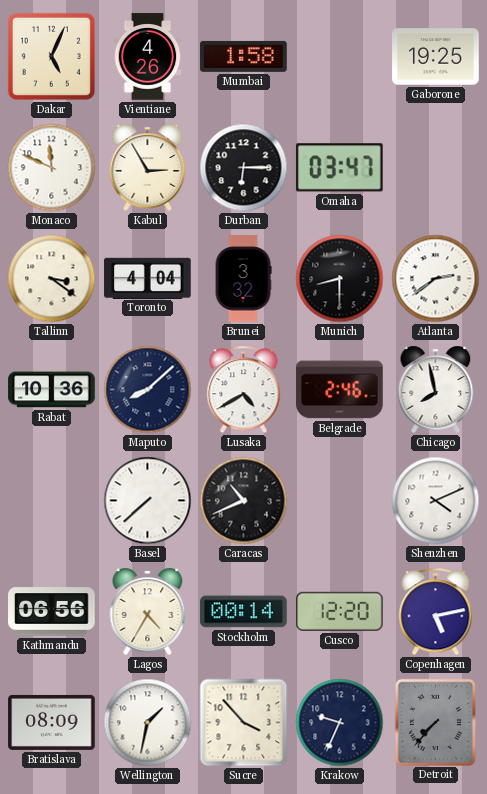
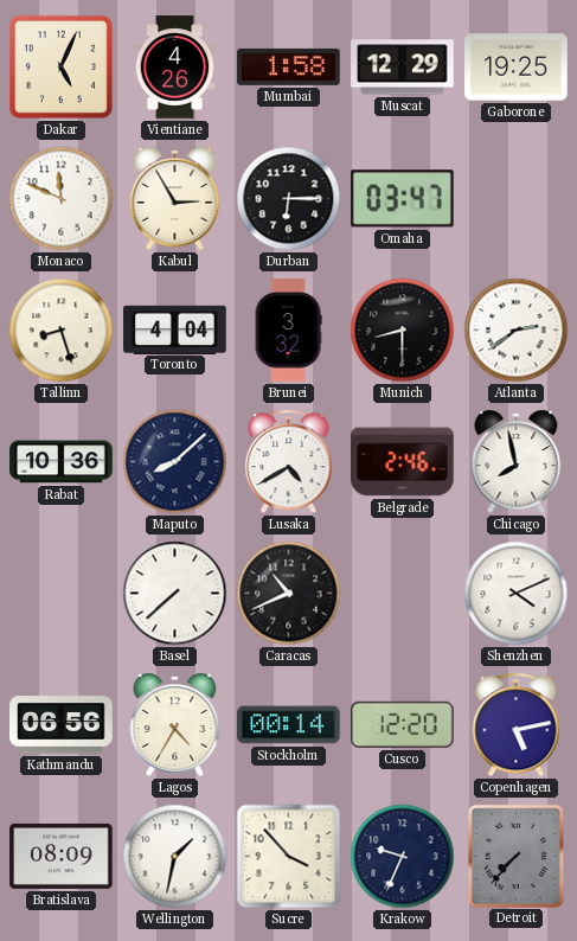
Muscat: none -> 12:29 (403, 68)
Tallinn: 3:21 -> 8:27 (62, 331)
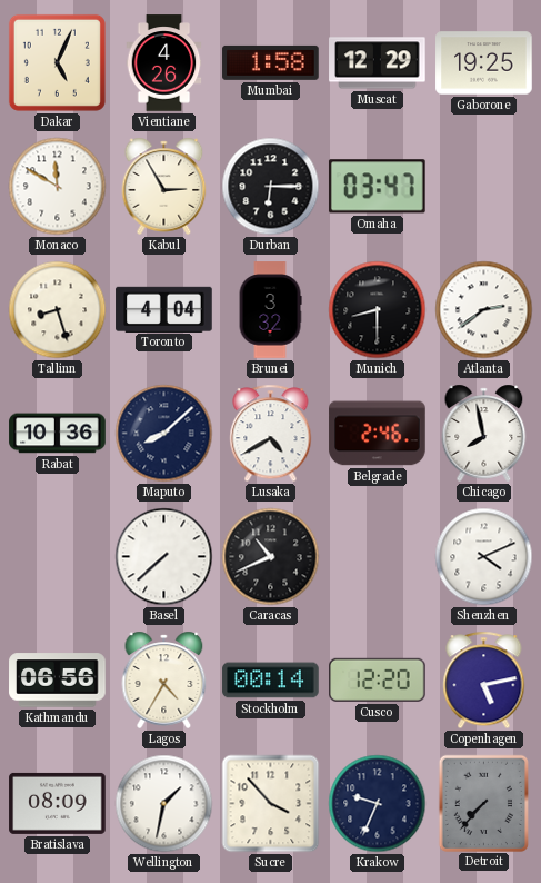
Monaco: 11:49 -> 11:50 (58, 187)
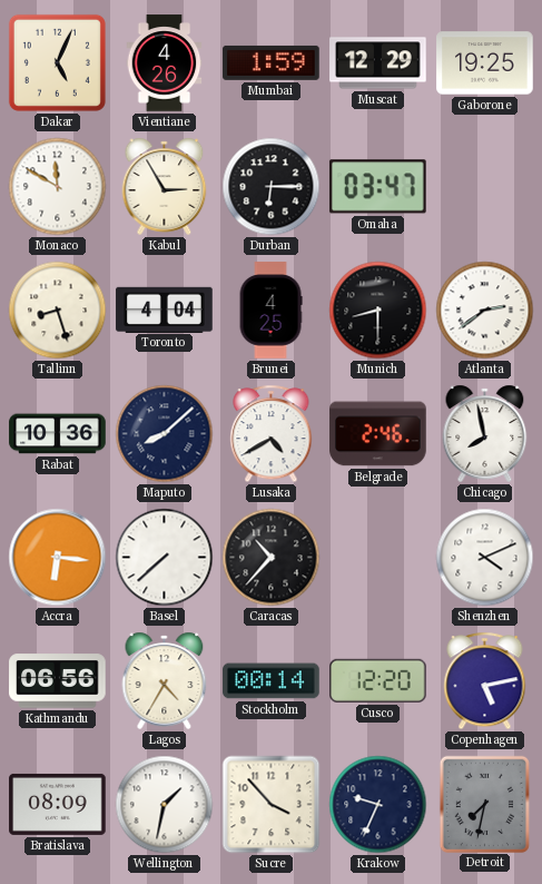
Mumbai: 1:58 -> 1:59 (272, 62)
Brunei: 3:32 -> 4:25 (270, 311)
Accra: none -> 6:16 (58, 558)
Caracas: 10:41 -> 10:37 (272, 558)
Detroit: 7:37 -> 7:32 (484, 804)
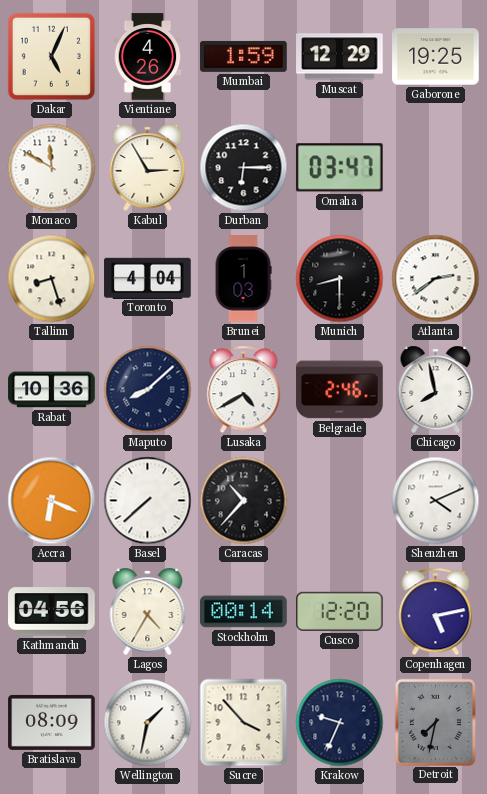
Brunei: 4:25 -> 1:03 (243, 279)
Accra: 6:16 -> 6:19 (52, 501)
Kathmandu: 06:56 -> 04:56 (52, 612)
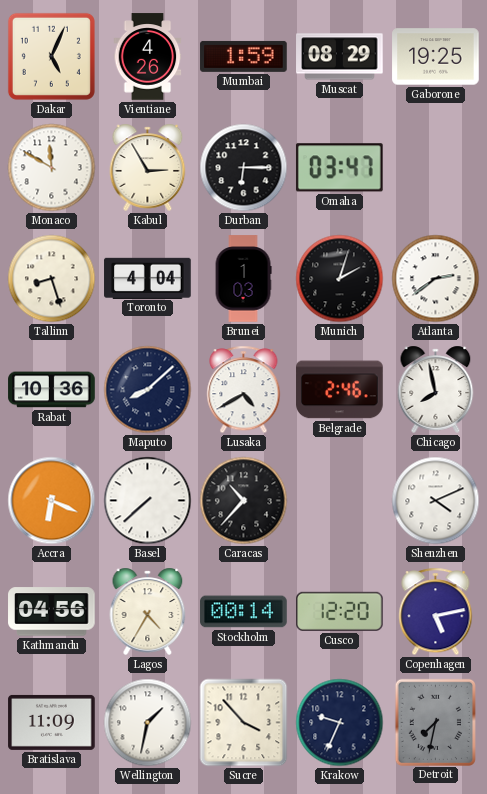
Muscat: 12:29 -> 08:29 (340, 57)
Munich: 8:30 -> 2:03 (340, 279)
Bratislava: 08:09 -> 11:09 (52, 722)
